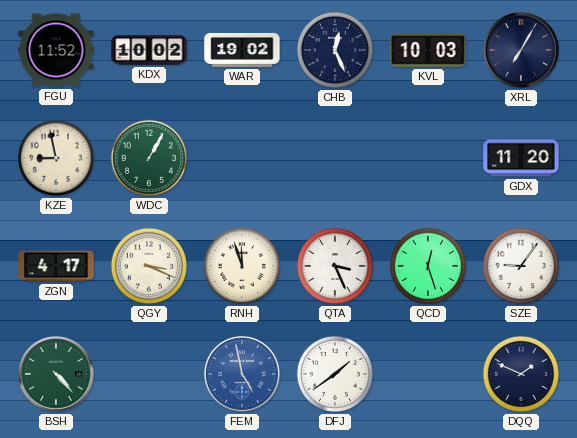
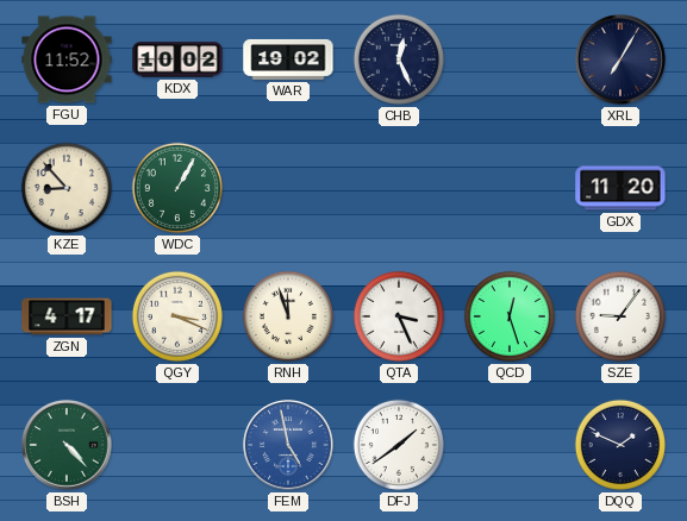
KVL: 10:03 -> none (428, 50)
KZE: 8:58 -> 8:53 (67, 188)
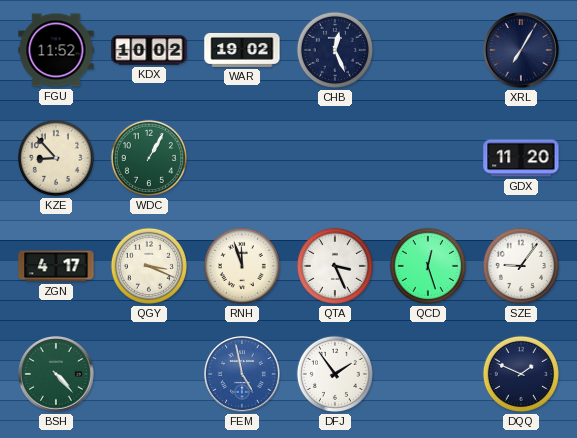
DFJ: 1:39 -> 1:54 (335, 374)
